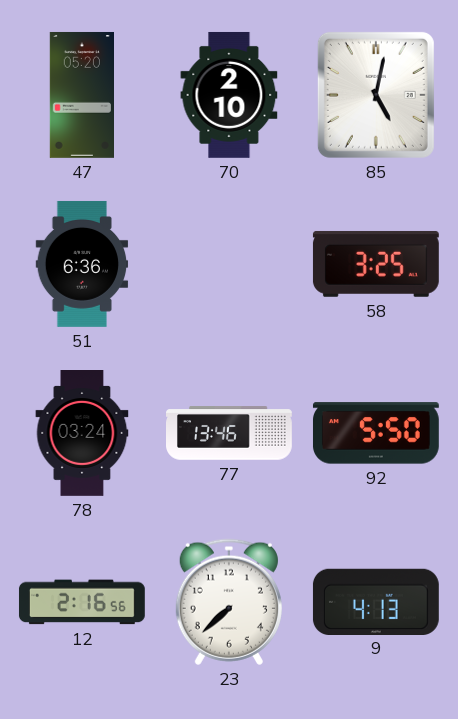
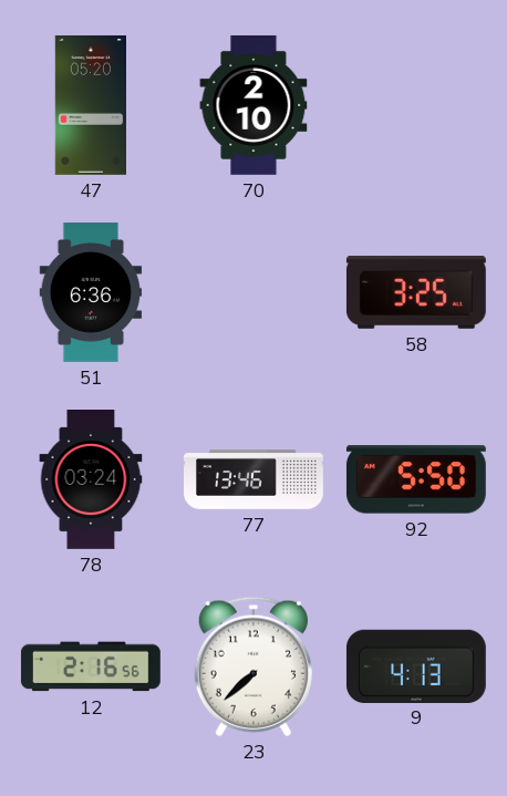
85: 5:02 -> none (376, 95)
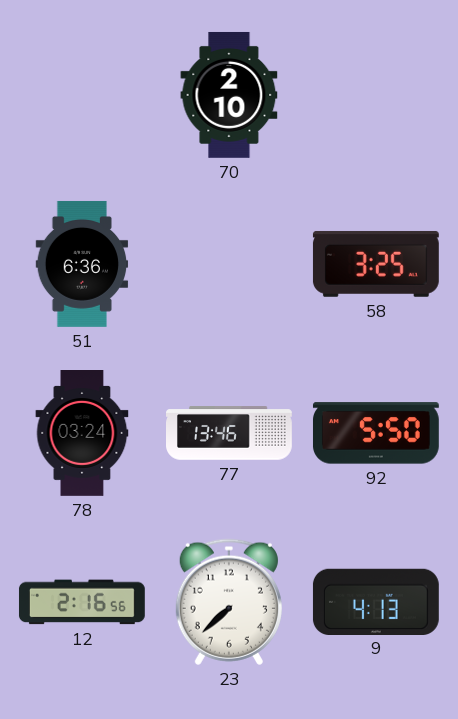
47: 05:20 -> none (90, 105)
